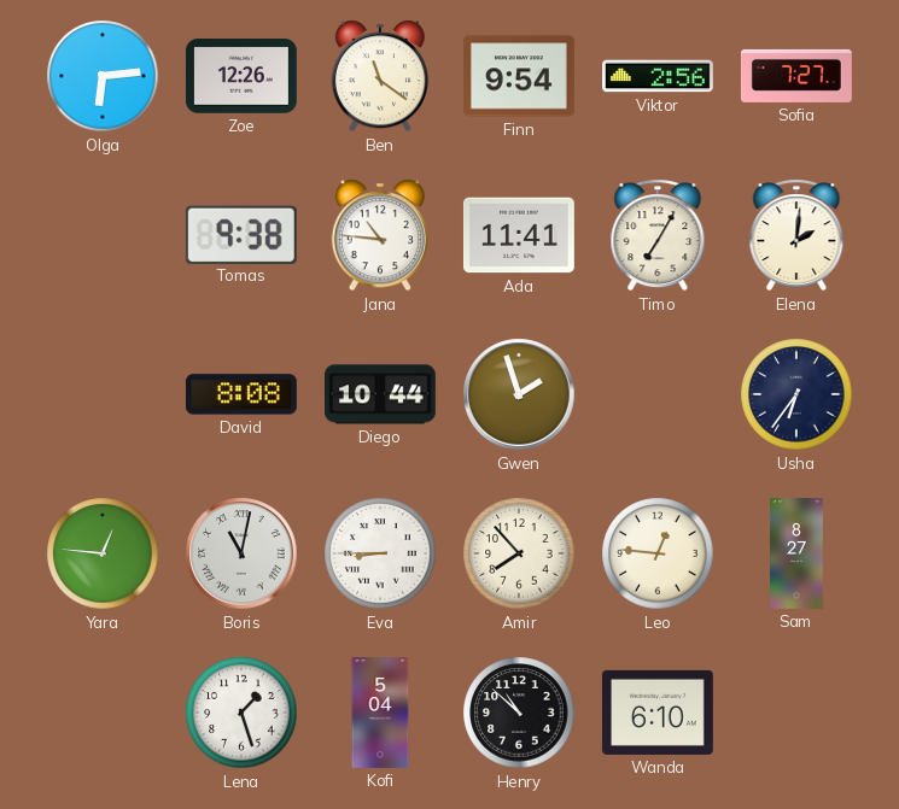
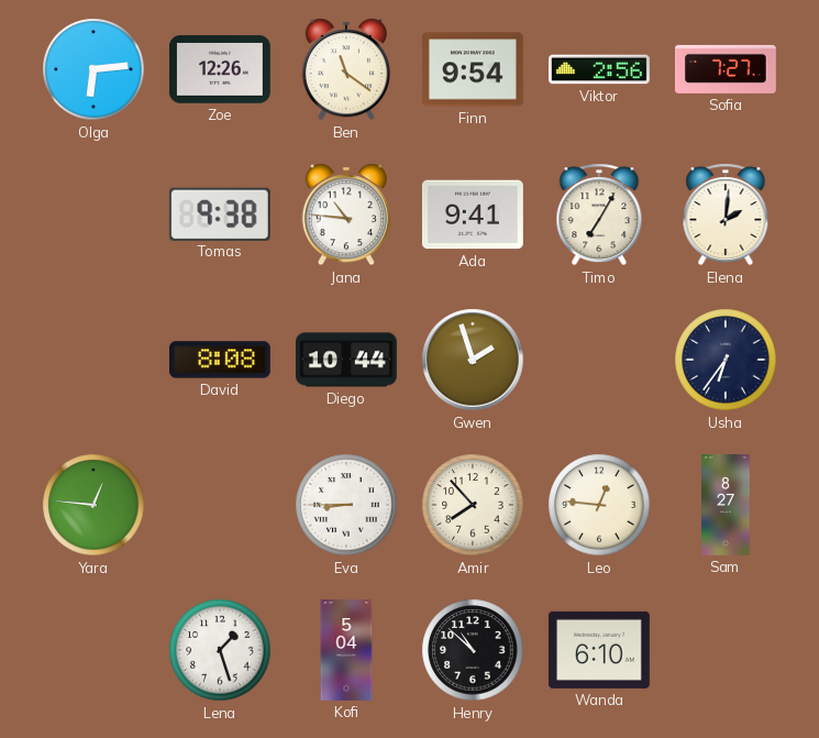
Ada: 11:41 -> 9:41 (473, 214)
Boris: 11:02 -> none (241, 553)
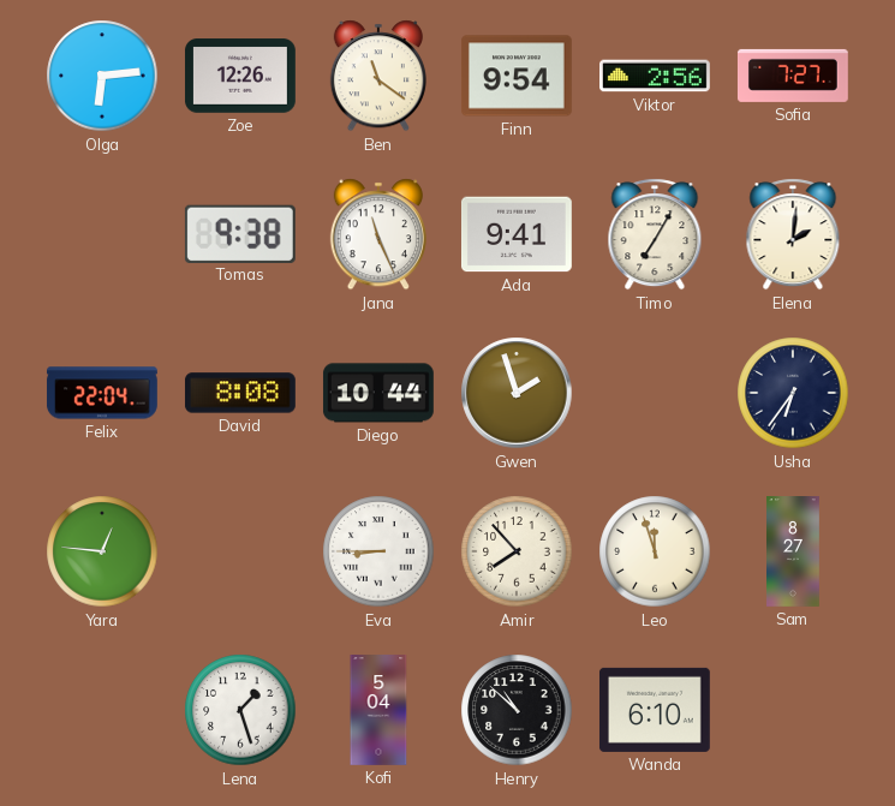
Jana: 10:46 -> 11:26 (378, 234)
Felix: none -> 22:04 (102, 393)
Leo: 12:46 -> 11:57 (655, 551)
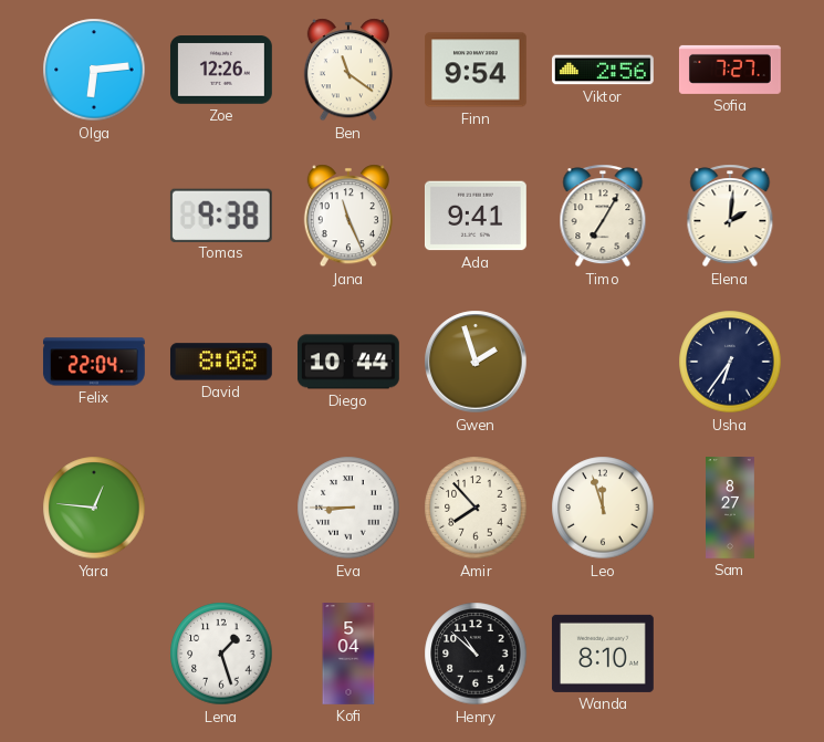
Wanda: 6:10 -> 8:10 (603, 654)
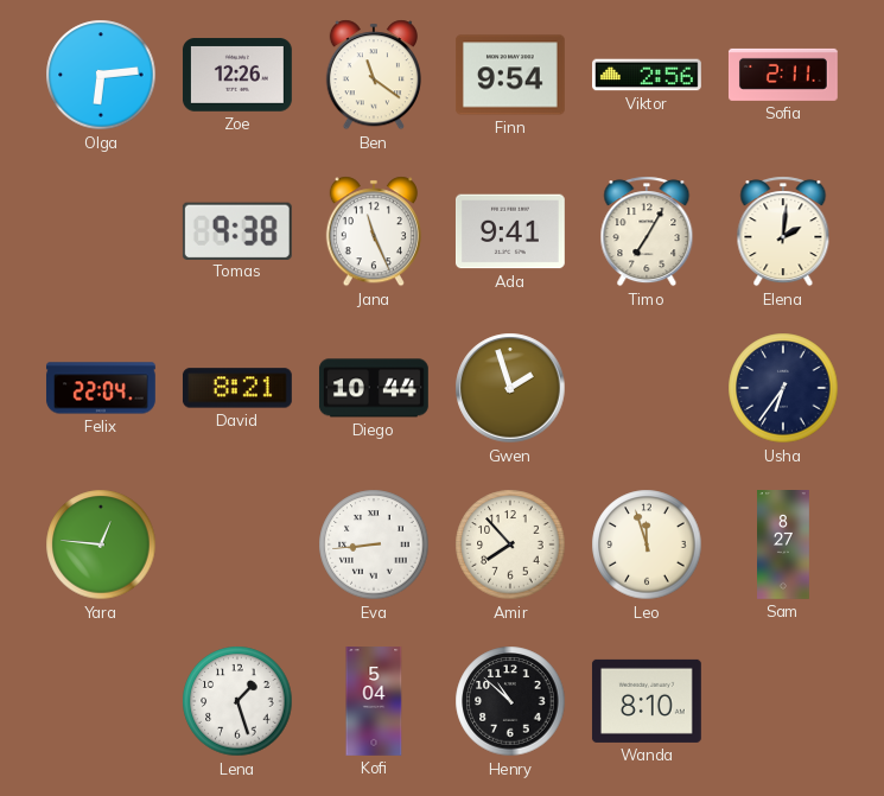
Sofia: 7:27 -> 2:11 (783, 75)
David: 8:08 -> 8:21 (237, 388)
Eva: 8:45 -> 8:44 (374, 545)
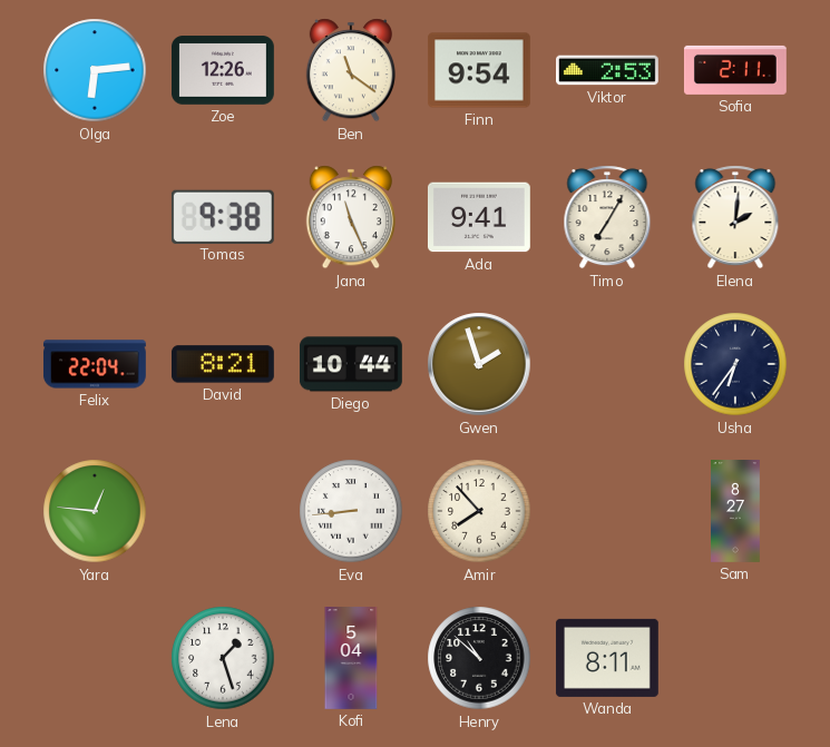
Viktor: 2:56 -> 2:53 (608, 70)
Leo: 11:57 -> none (647, 545)
Wanda: 8:10 -> 8:11 (607, 658)
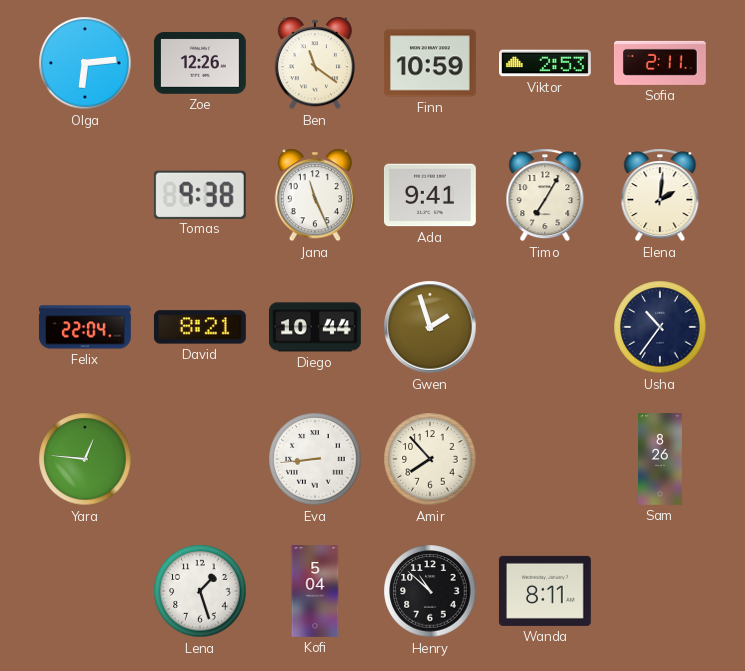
Finn: 9:54 -> 10:59 (430, 63)
Usha: 6:36 -> 10:36 (660, 327)
Sam: 8:27 -> 8:26 (661, 460)
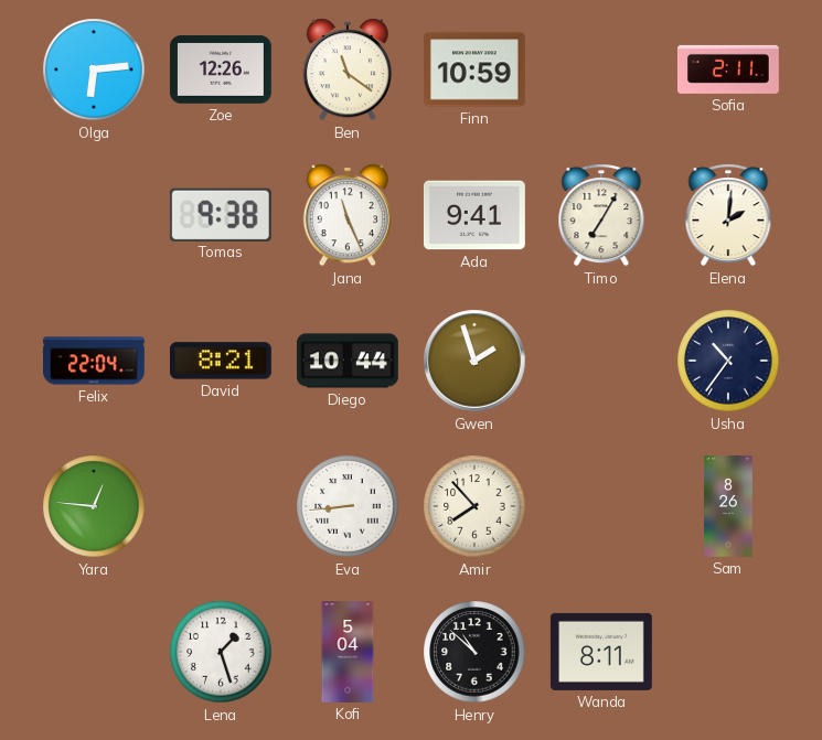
Viktor: 2:53 -> none (546, 63)
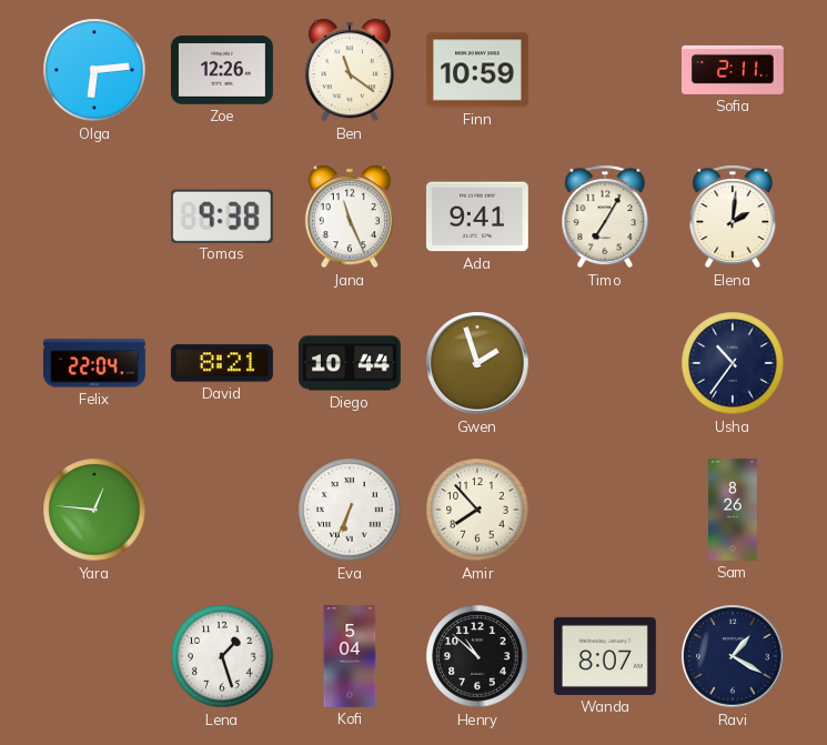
Eva: 8:44 -> 6:34 (350, 510)
Wanda: 8:11 -> 8:07 (605, 656)
Ravi: none -> 1:20 (733, 656)
